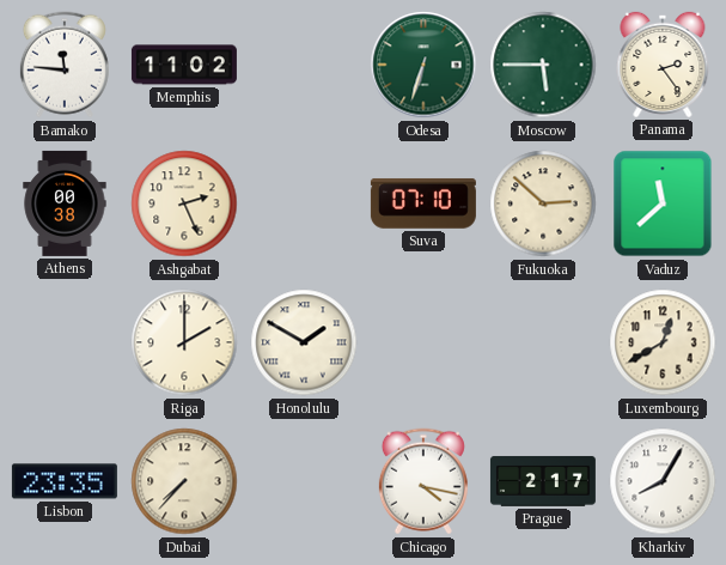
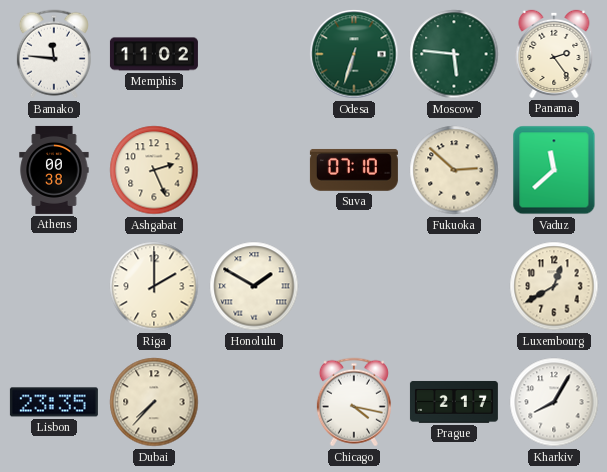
Moscow: 5:45 -> 5:46 (454, 54)
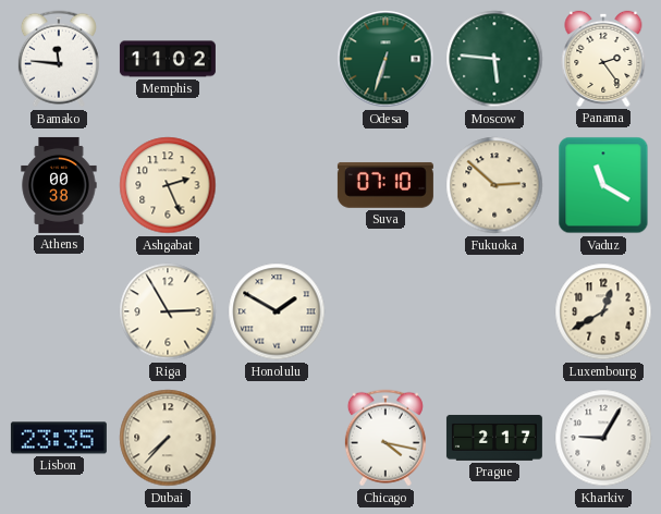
Vaduz: 11:38 -> 11:20 (603, 185)
Riga: 2:00 -> 2:55 (168, 311)
Kharkiv: 8:05 -> 9:05 (603, 438)
